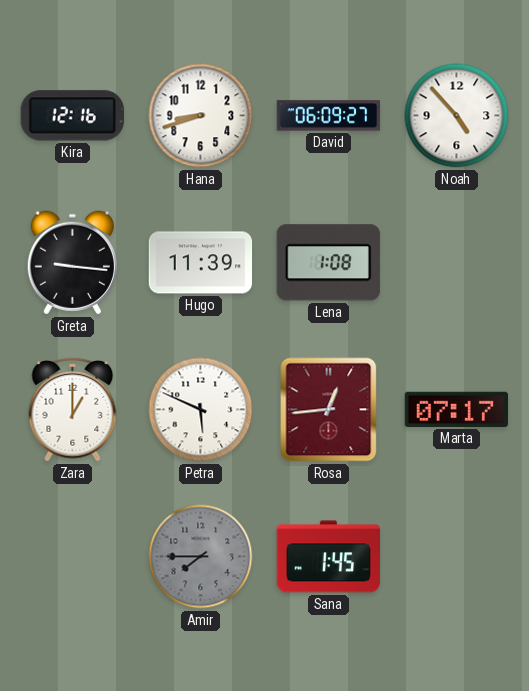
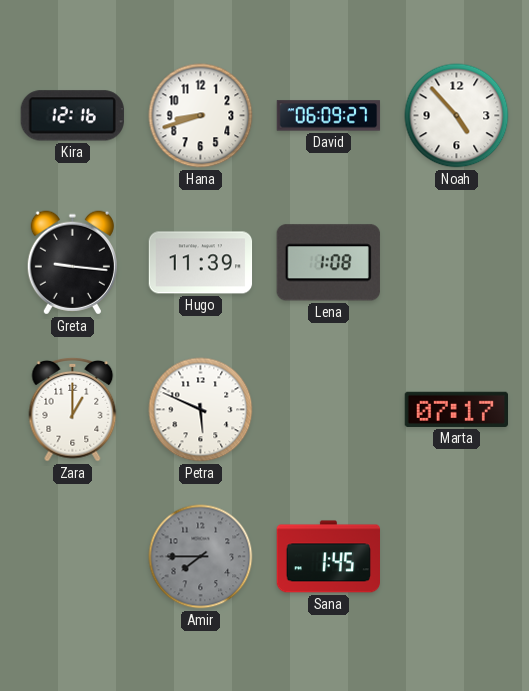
Rosa: 12:44 -> none (329, 410)
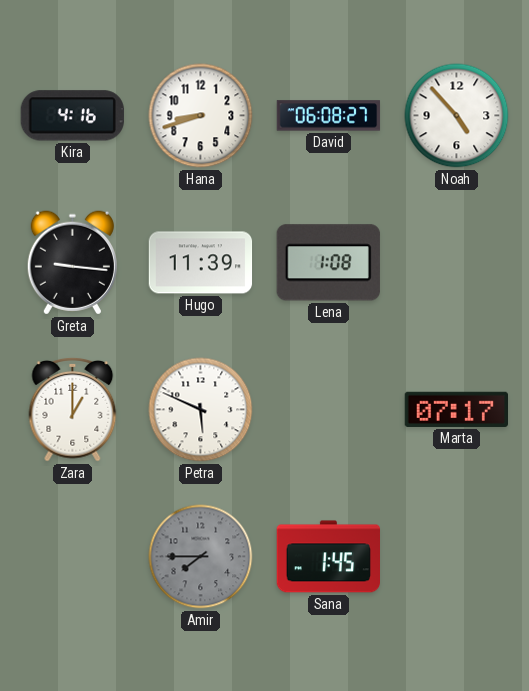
Kira: 12:16 -> 4:16 (72, 116)
David: 06:09 -> 06:08 (329, 116)
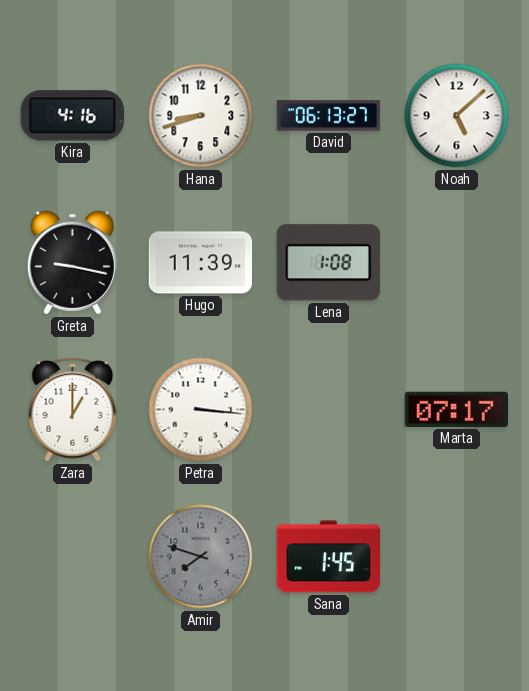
David: 06:08 -> 06:13 (329, 116)
Noah: 4:53 -> 5:08 (457, 116)
Greta: 9:16 -> 9:17 (72, 263)
Petra: 5:49 -> 3:16 (201, 410)
Amir: 7:45 -> 7:48 (201, 557)
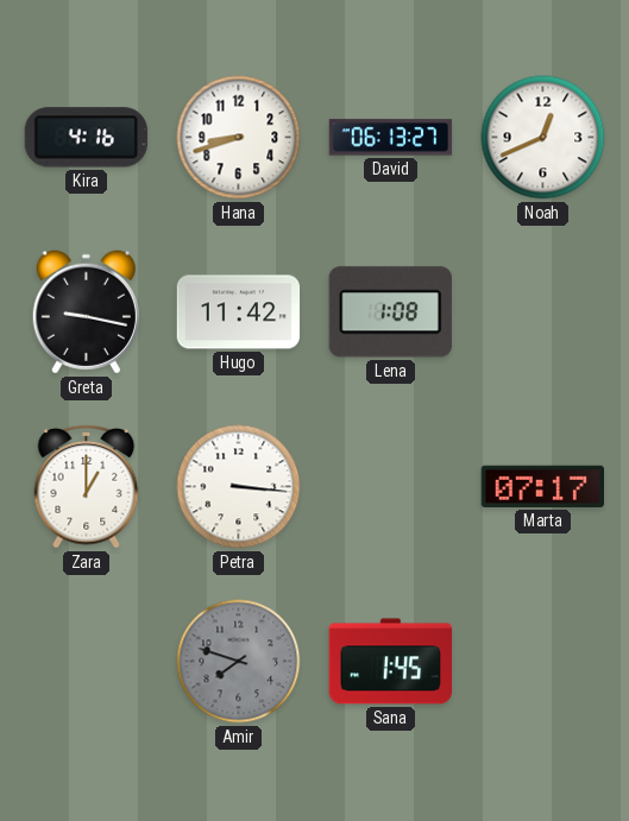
Noah: 5:08 -> 12:41 (543, 138)
Hugo: 11:39 -> 11:42 (239, 312)
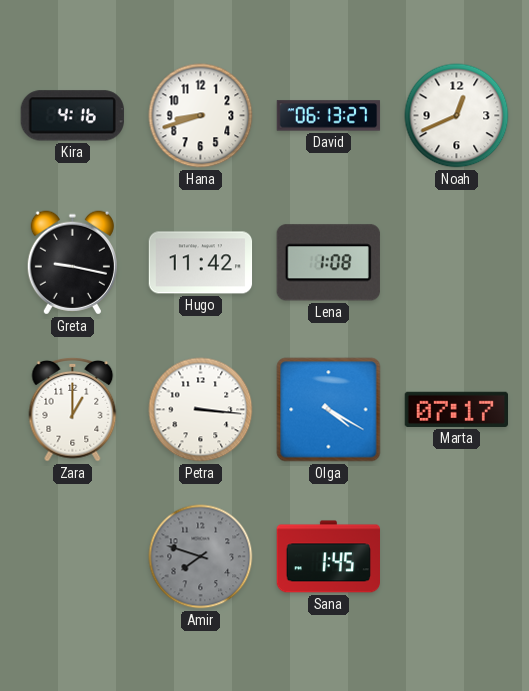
Olga: none -> 4:20 (329, 410)
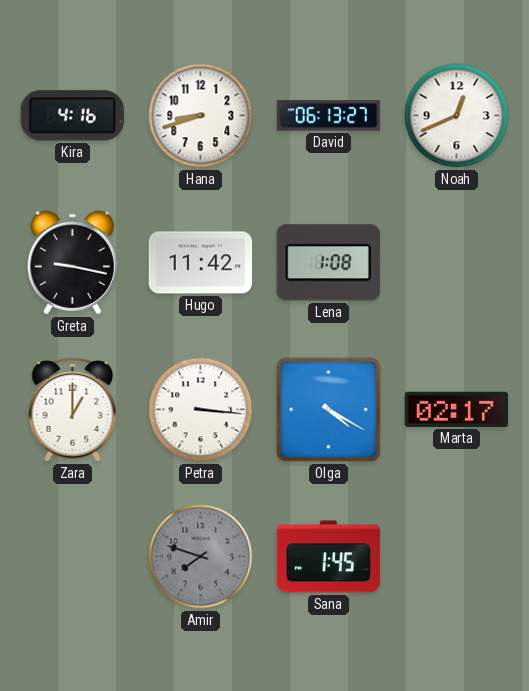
Marta: 07:17 -> 02:17 (456, 409)
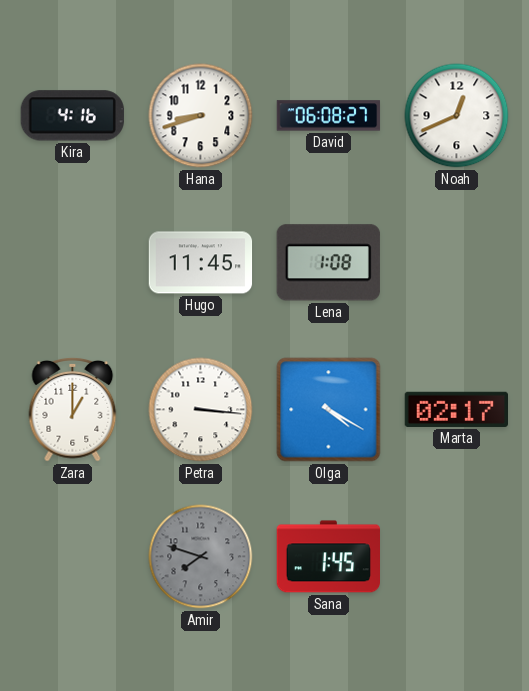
David: 06:13 -> 06:08 (329, 116)
Greta: 9:17 -> none (72, 263)
Hugo: 11:42 -> 11:45 (201, 263)
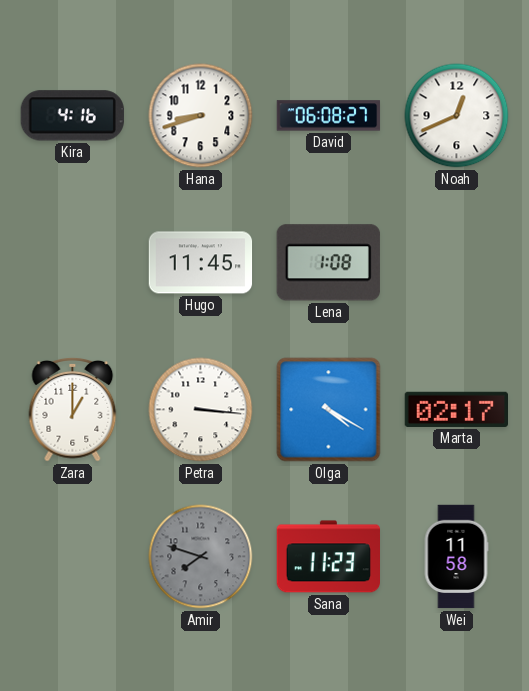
Sana: 1:45 -> 11:23 (329, 557)
Wei: none -> 11:58 (456, 557)
